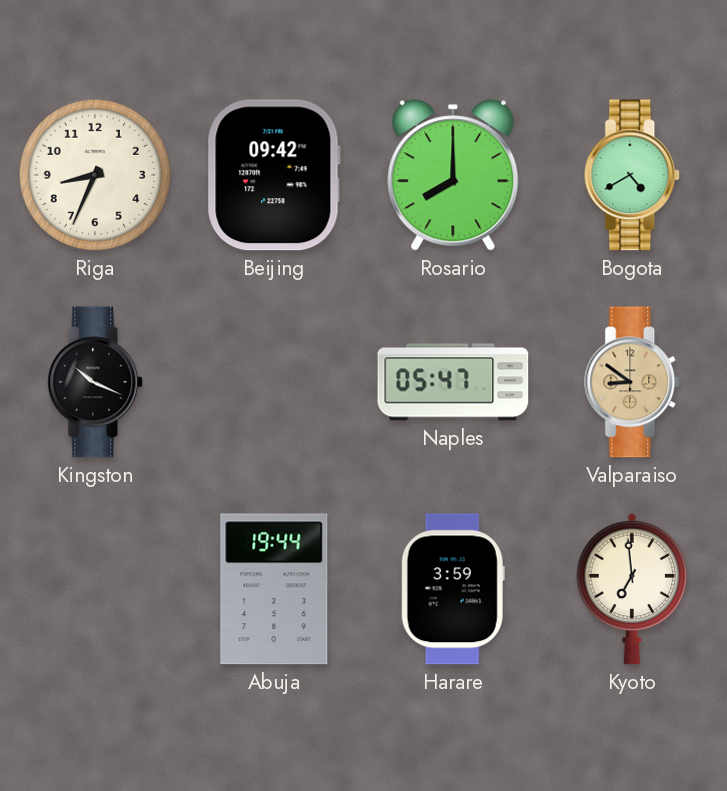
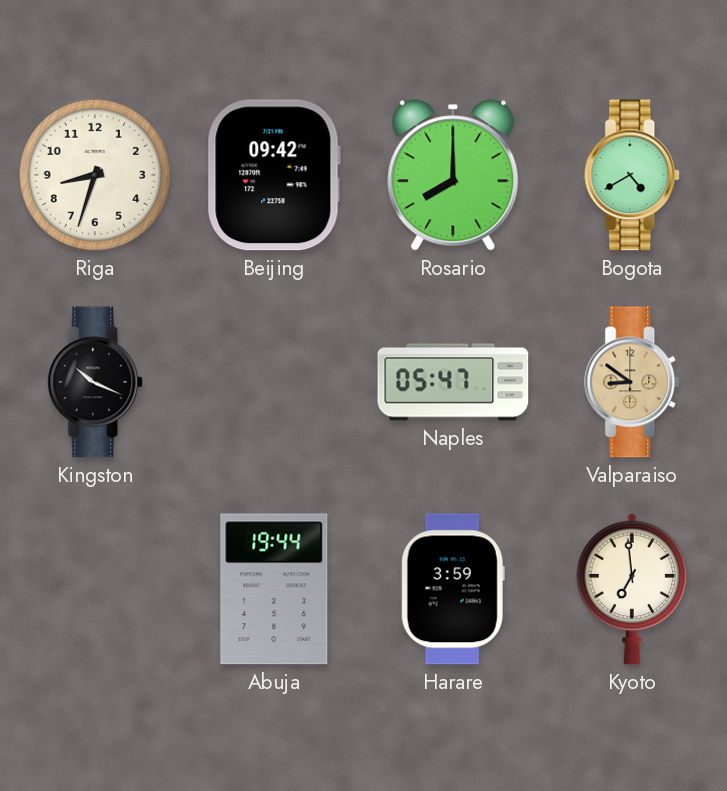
Riga: 8:34 -> 8:33 (95, 175)
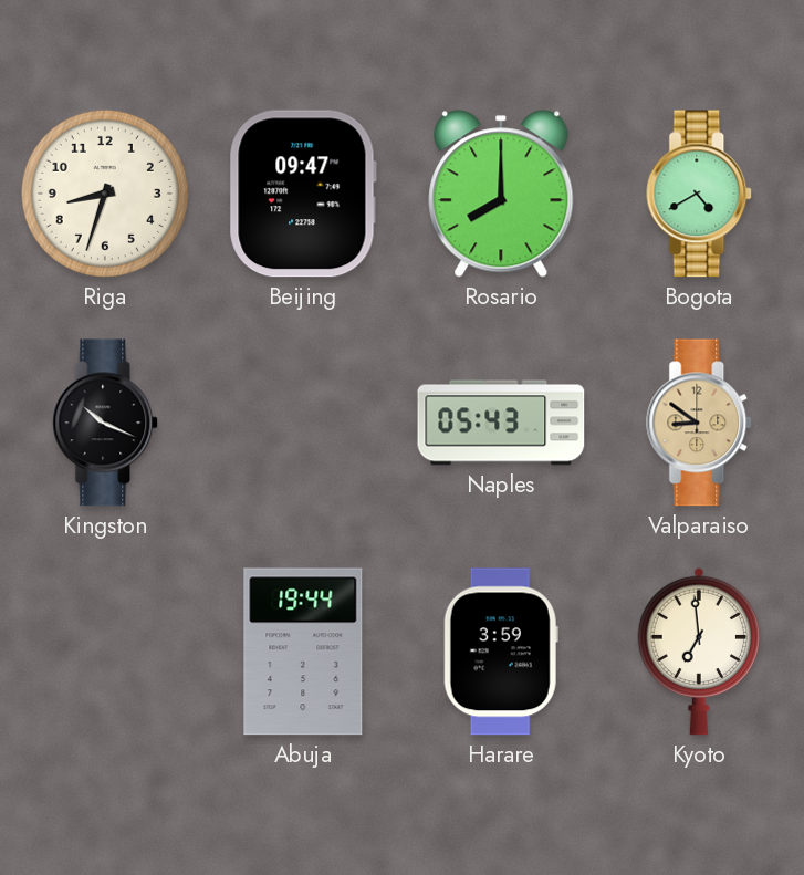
Beijing: 09:42 -> 09:47 (303, 194)
Naples: 05:47 -> 05:43 (501, 423)
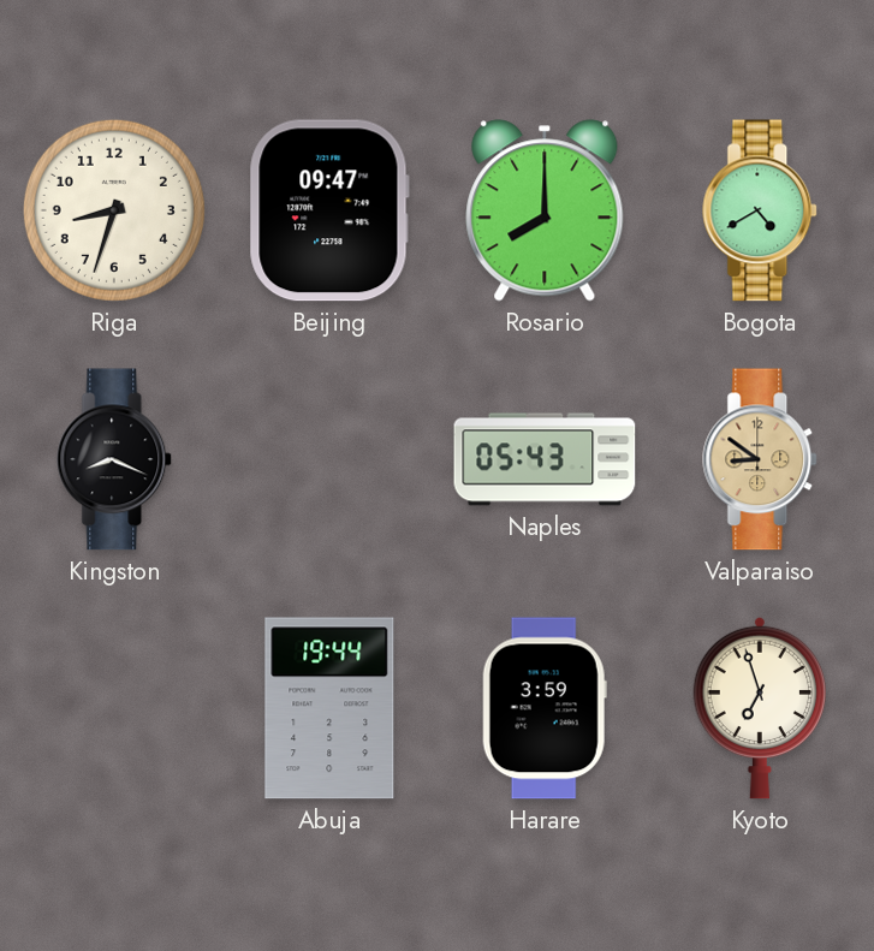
Kingston: 10:19 -> 8:19 (115, 459)
Kyoto: 6:59 -> 6:57 (760, 708)
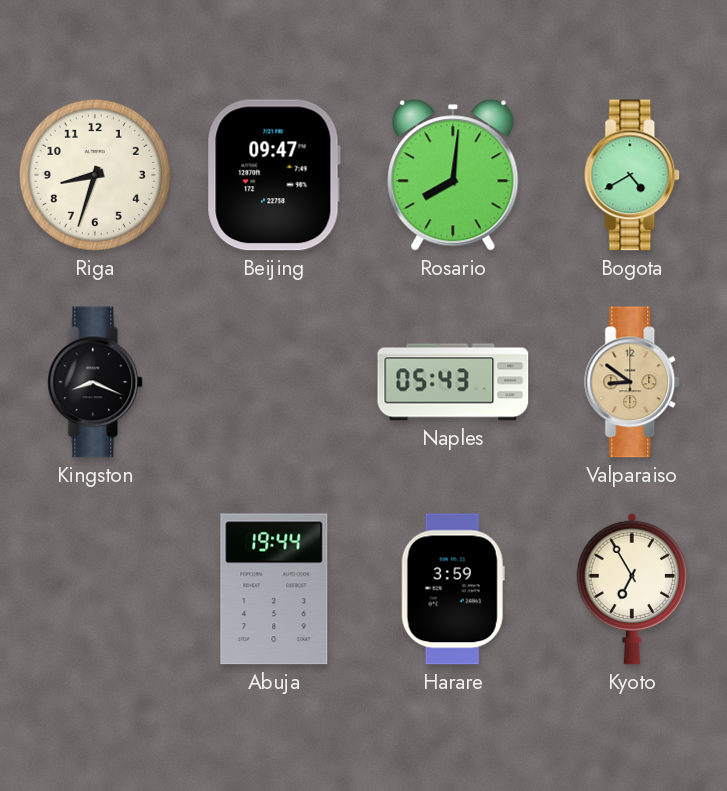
Rosario: 8:00 -> 8:01 (453, 175)
Kyoto: 6:57 -> 6:55 (632, 589)
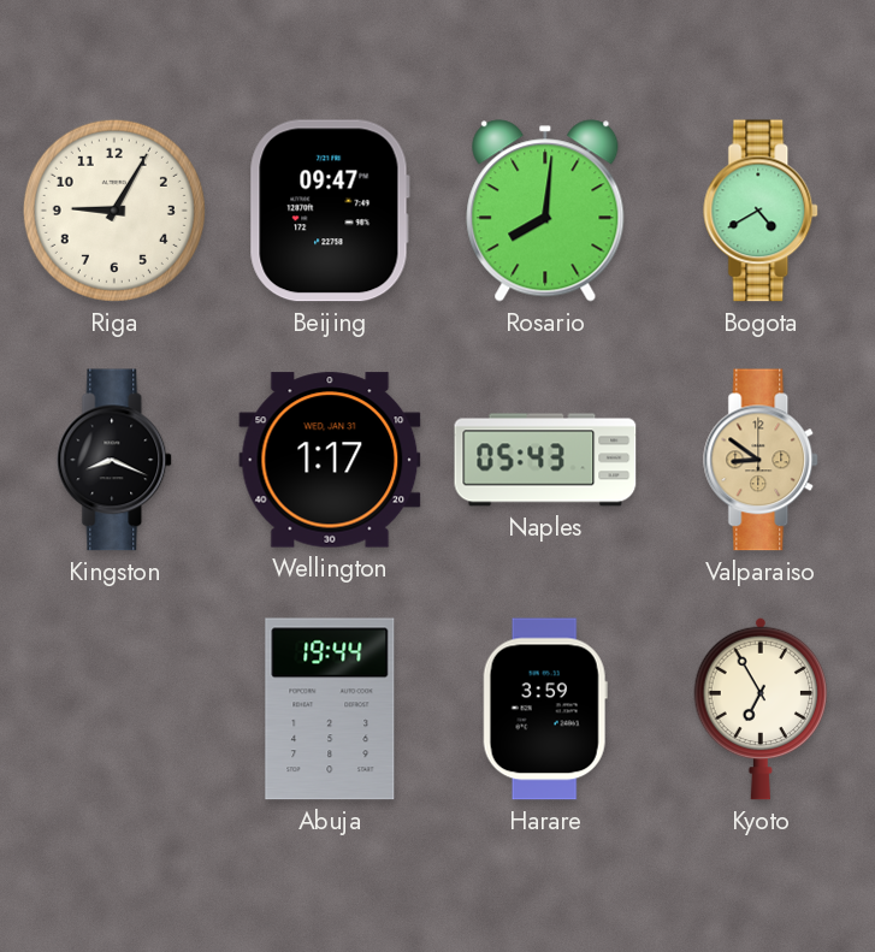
Riga: 8:33 -> 9:05 (114, 211)
Wellington: none -> 1:17 (330, 460)
